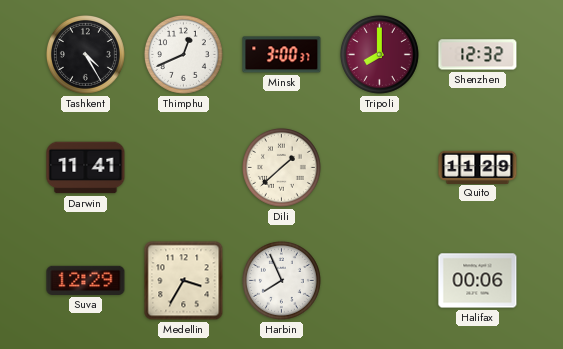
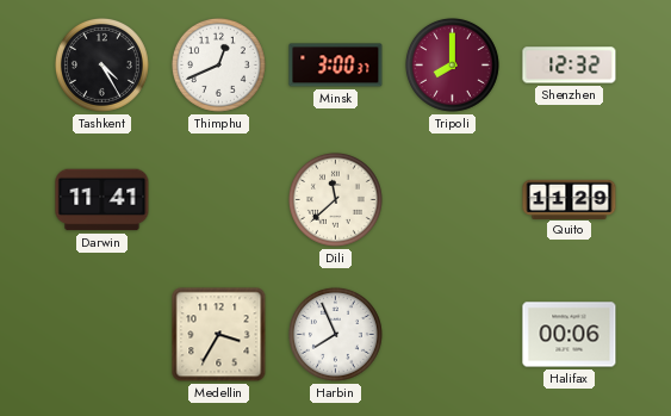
Dili: 1:38 -> 11:38 (335, 199)
Suva: 12:29 -> none (86, 280)
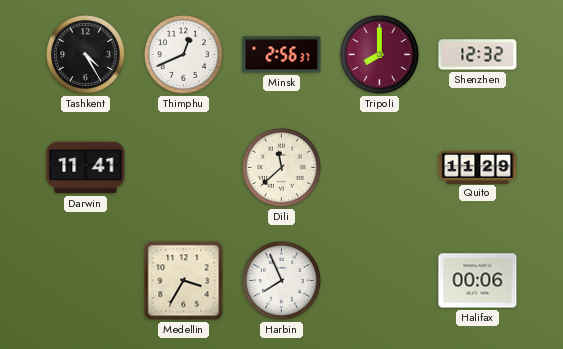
Minsk: 3:00 -> 2:56 (282, 55)
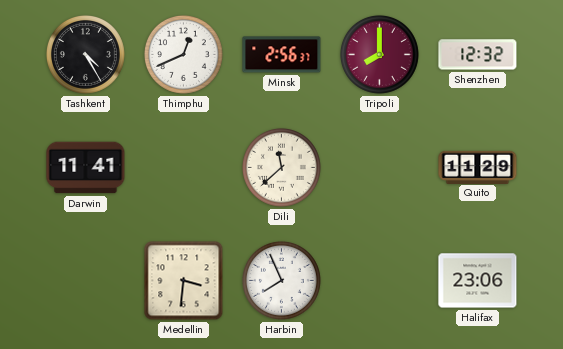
Medellin: 3:35 -> 3:31 (184, 281)
Halifax: 00:06 -> 23:06 (478, 281)
